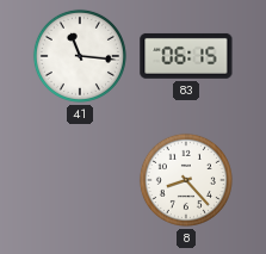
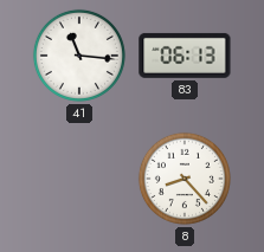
83: 06:15 -> 06:13 (185, 56)
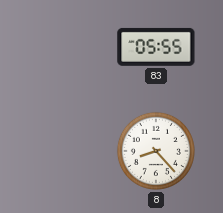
41: 11:16 -> none (79, 56)
83: 06:13 -> 05:55 (156, 47)
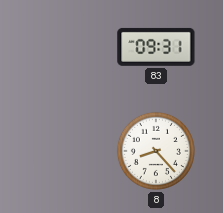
83: 05:55 -> 09:31 (156, 47)
